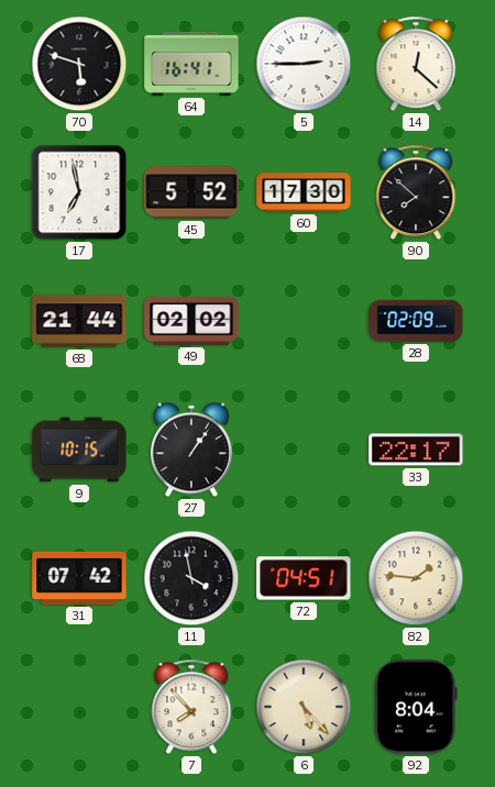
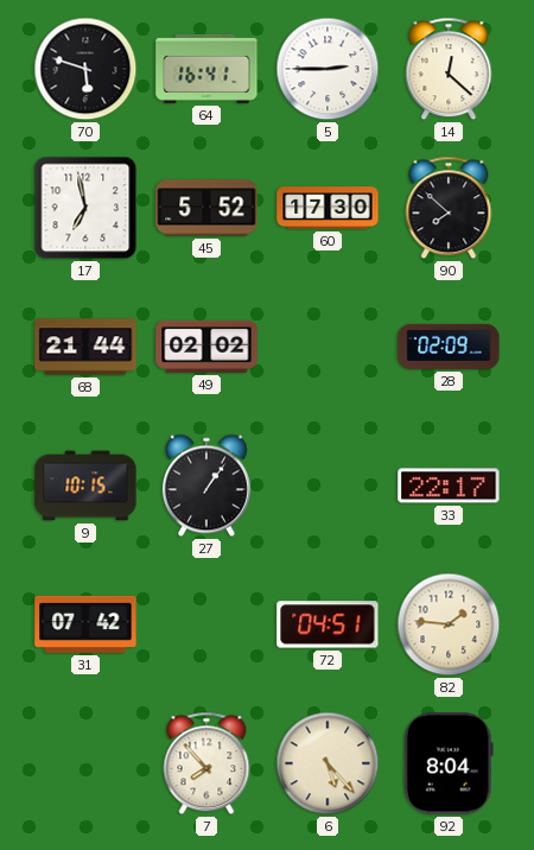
11: 3:58 -> none (191, 578)
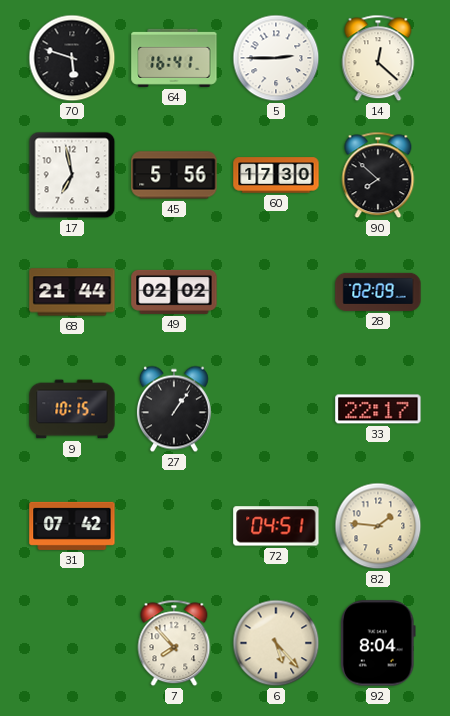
45: 5:52 -> 5:56 (174, 175)
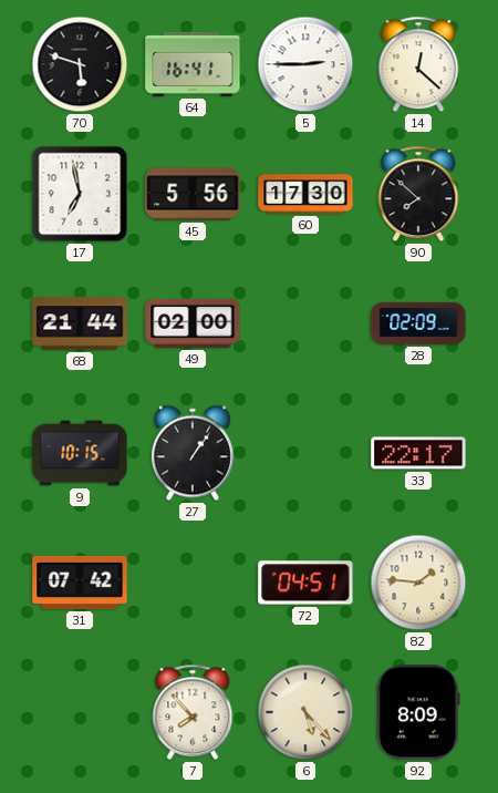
49: 02:02 -> 02:00 (193, 323)
92: 8:04 -> 8:09 (418, 712)
